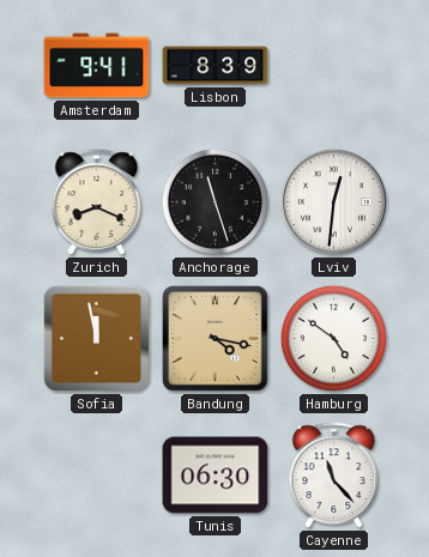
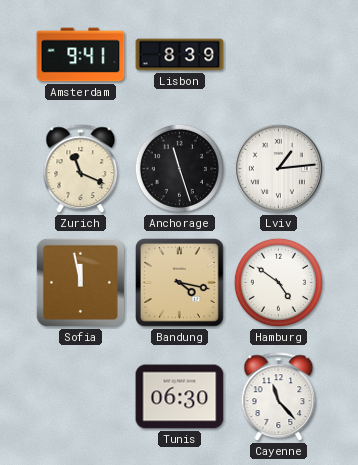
Zurich: 8:19 -> 11:19 (81, 169)
Lviv: 12:31 -> 1:14 (278, 168)
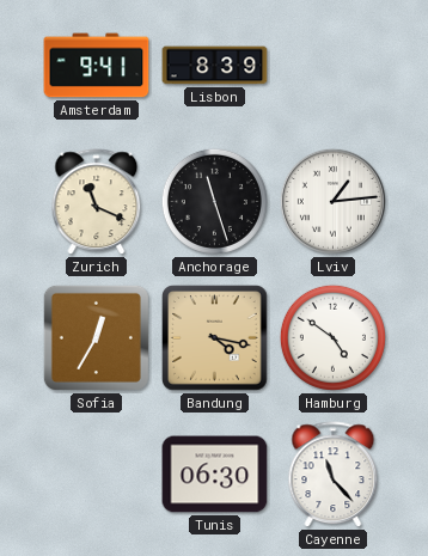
Sofia: 11:58 -> 12:35 (96, 337)
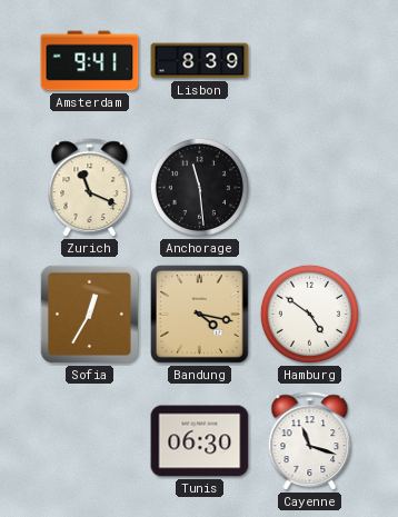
Anchorage: 11:27 -> 11:29 (199, 187)
Lviv: 1:14 -> none (332, 201)
Cayenne: 11:23 -> 11:18 (310, 441)
